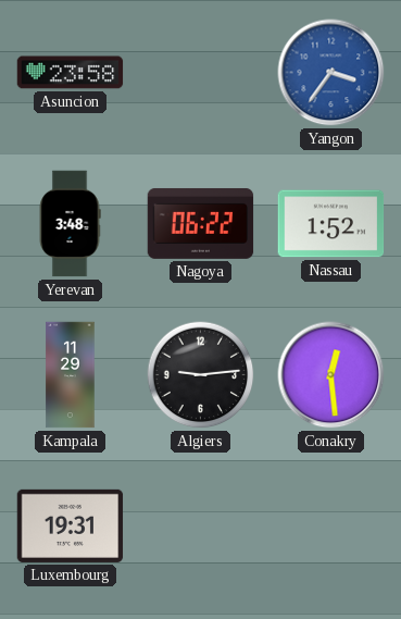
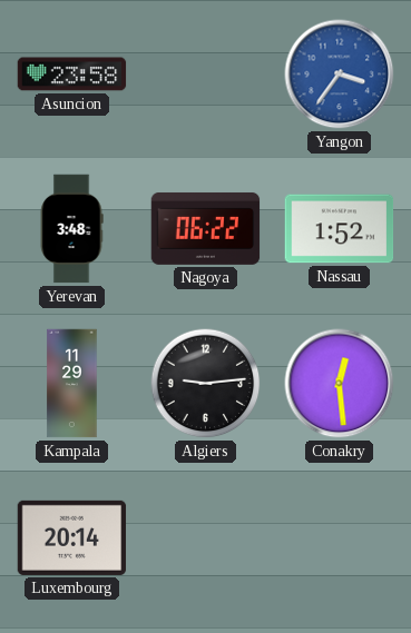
Luxembourg: 19:31 -> 20:14 (72, 537)
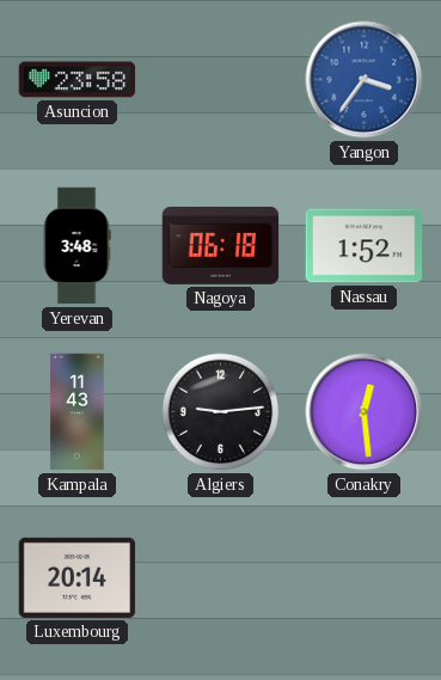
Nagoya: 06:22 -> 06:18 (221, 245)
Kampala: 11:29 -> 11:43 (78, 412)
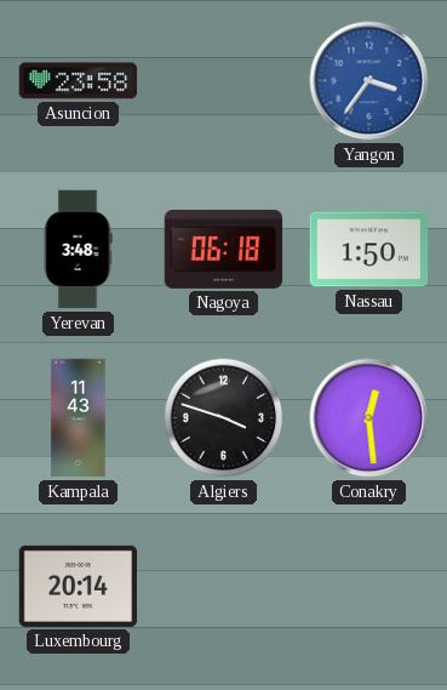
Nassau: 1:52 -> 1:50 (369, 250)
Algiers: 9:14 -> 3:48 (224, 418)
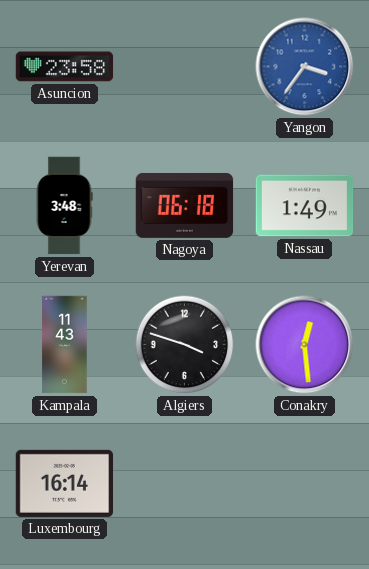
Nassau: 1:50 -> 1:49 (305, 206)
Luxembourg: 20:14 -> 16:14 (65, 483)
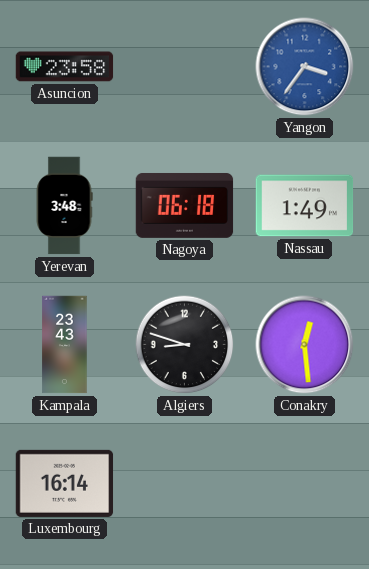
Kampala: 11:43 -> 23:43 (65, 345)
Algiers: 3:48 -> 8:48 (185, 345)
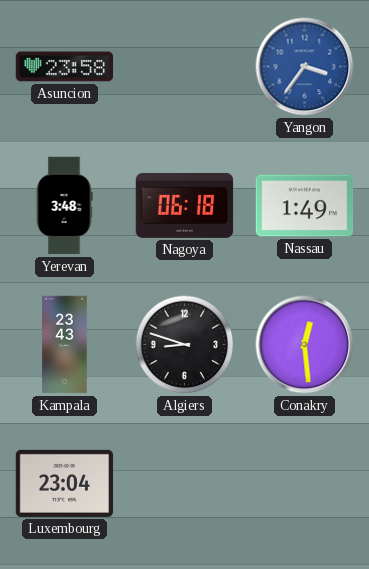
Luxembourg: 16:14 -> 23:04 (65, 483)
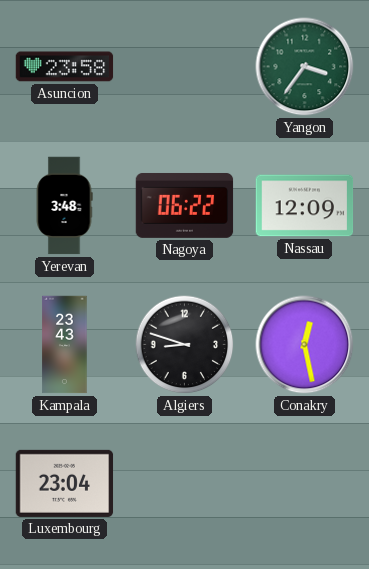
Yangon dial: blue -> green (305, 67)
Nagoya: 06:18 -> 06:22 (185, 205)
Nassau: 1:49 -> 12:09 (305, 206)
Conakry: 12:29 -> 12:28 (305, 345)
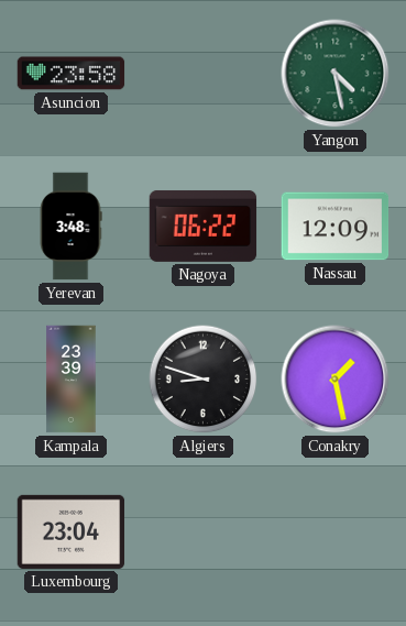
Yangon: 3:36 -> 4:28 (336, 74)
Kampala: 23:43 -> 23:39 (72, 380)
Conakry: 12:28 -> 1:28 (336, 380)
